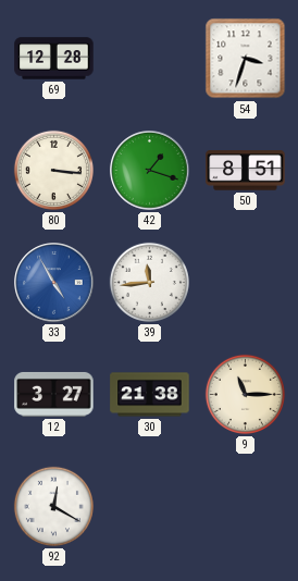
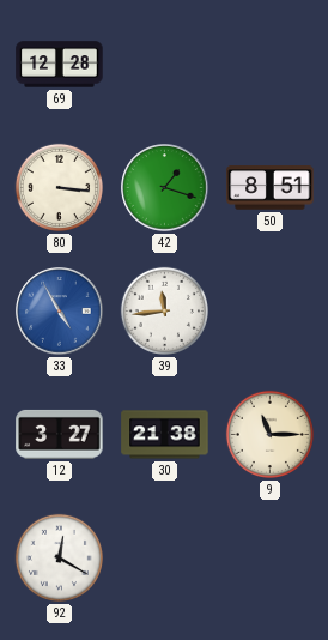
54: 3:33 -> none (246, 59)
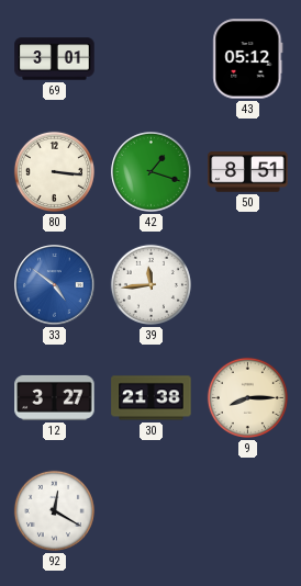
69: 12:28 -> 3:01 (55, 59)
43: none -> 05:12 (248, 59)
33: 4:55 -> 4:51 (55, 285)
9: 11:15 -> 8:15 (247, 397)
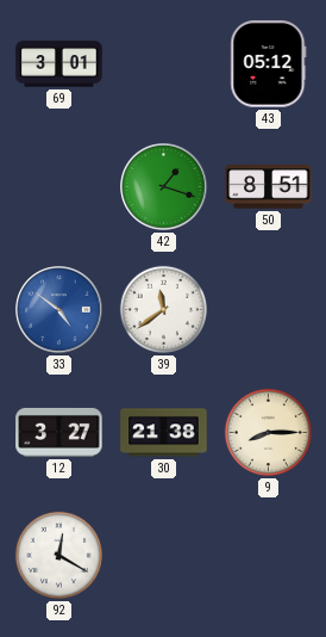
80: 3:16 -> none (54, 171)
39: 11:44 -> 11:39 (163, 309)
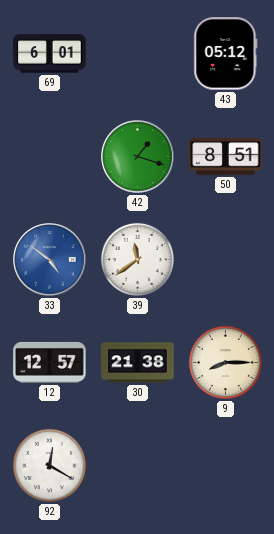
69: 3:01 -> 6:01 (50, 54)
12: 3:27 -> 12:57 (50, 362)
